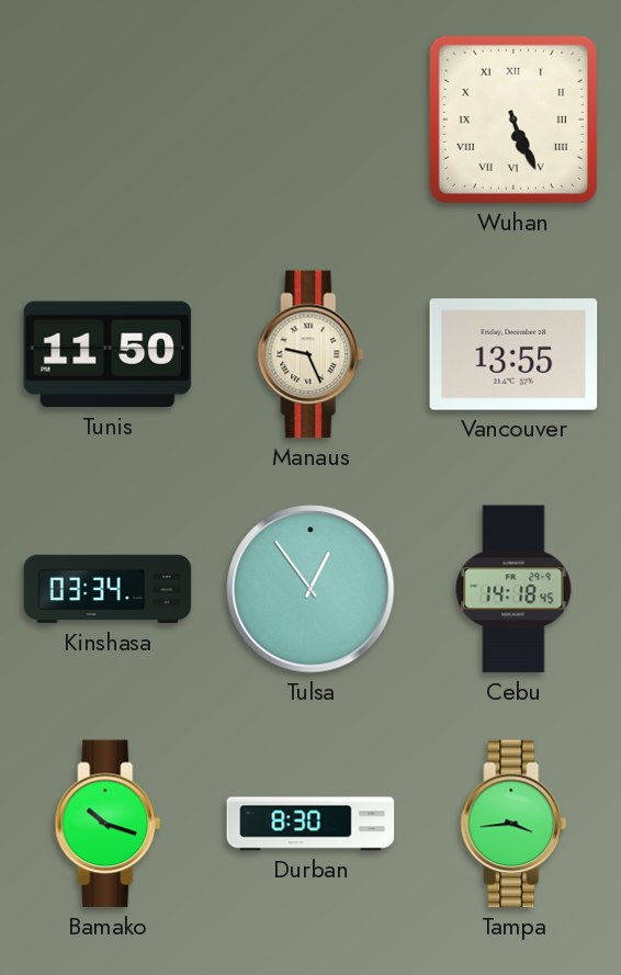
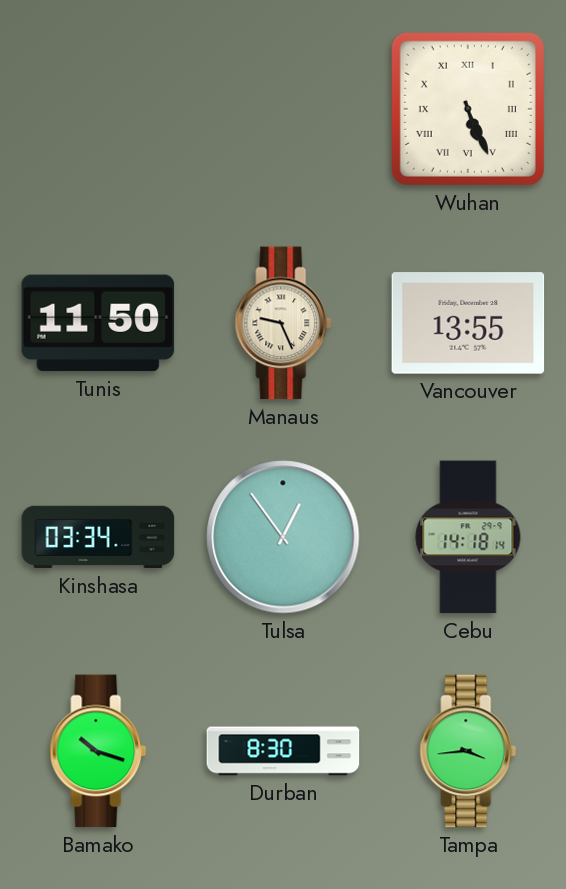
Cebu: 14:18:45 -> 14:18:14 (468, 537)
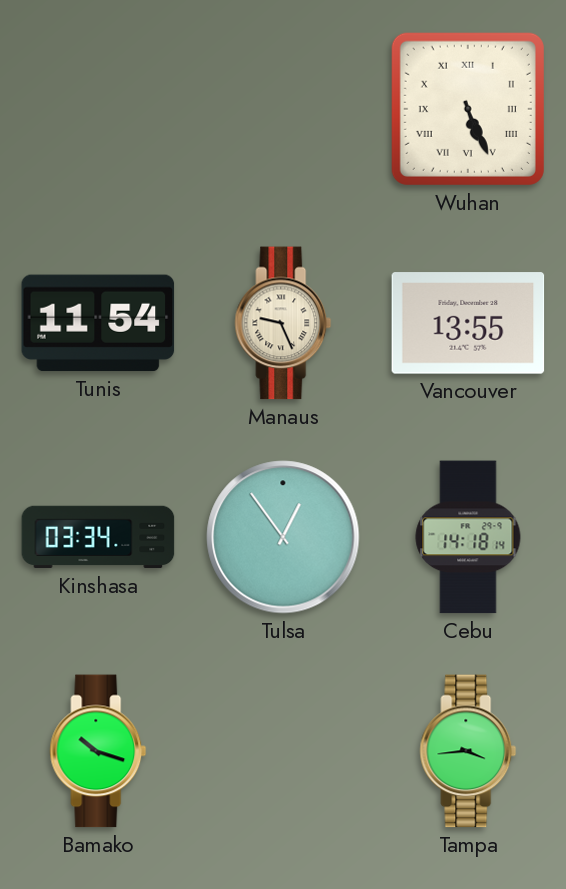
Tunis: 11:50 -> 11:54 (98, 323)
Durban: 8:30 -> none (283, 751)
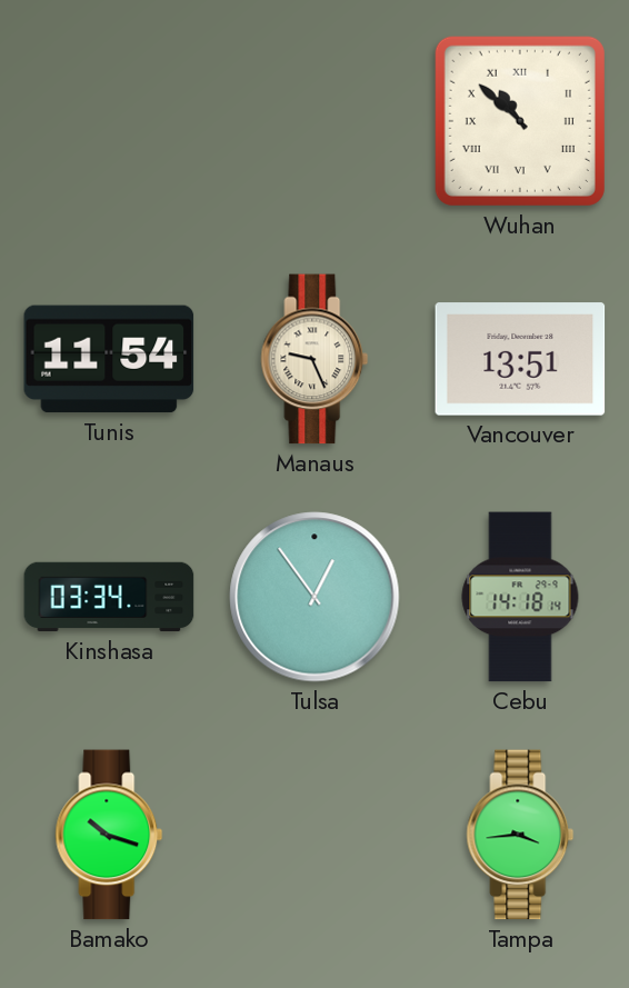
Wuhan: 5:26 -> 10:52 (520, 121)
Vancouver: 13:55 -> 13:51 (520, 359)
